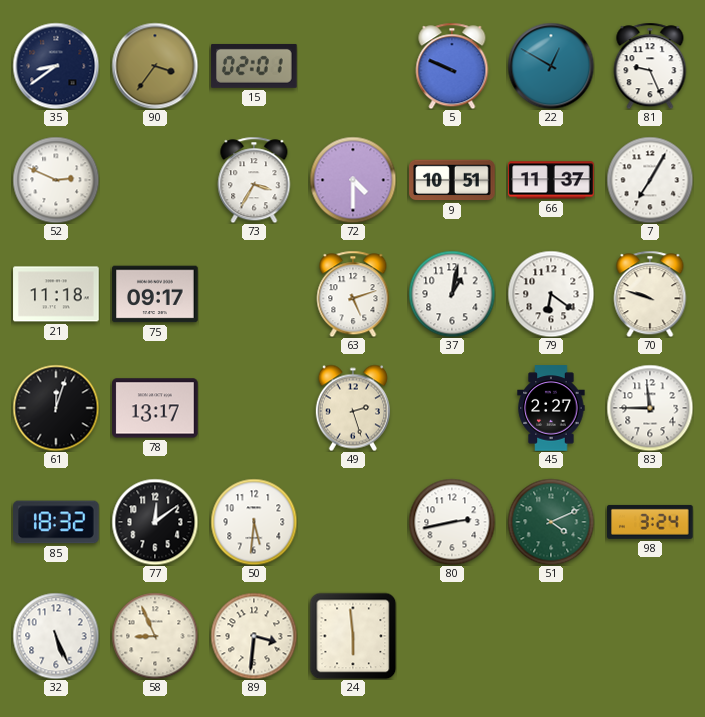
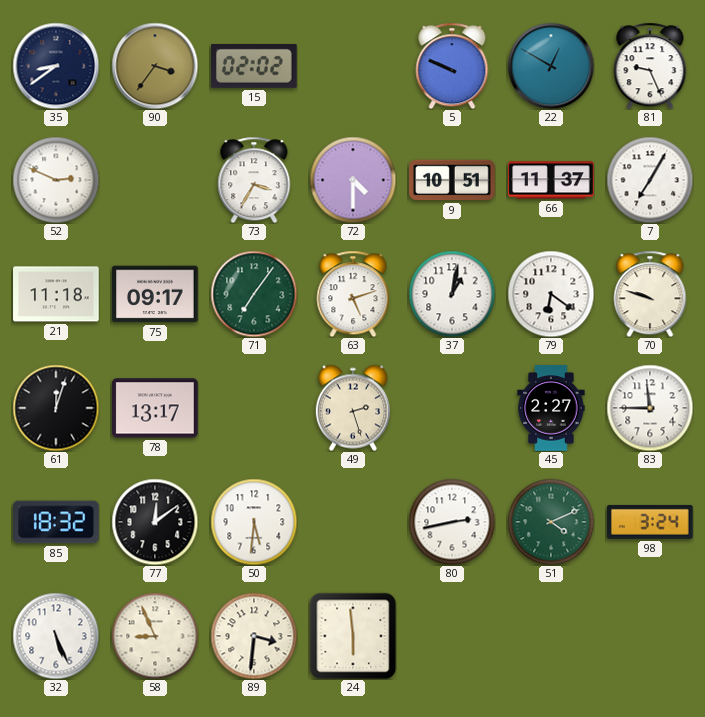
15: 02:01 -> 02:02 (254, 66)
71: none -> 7:06 (254, 294)
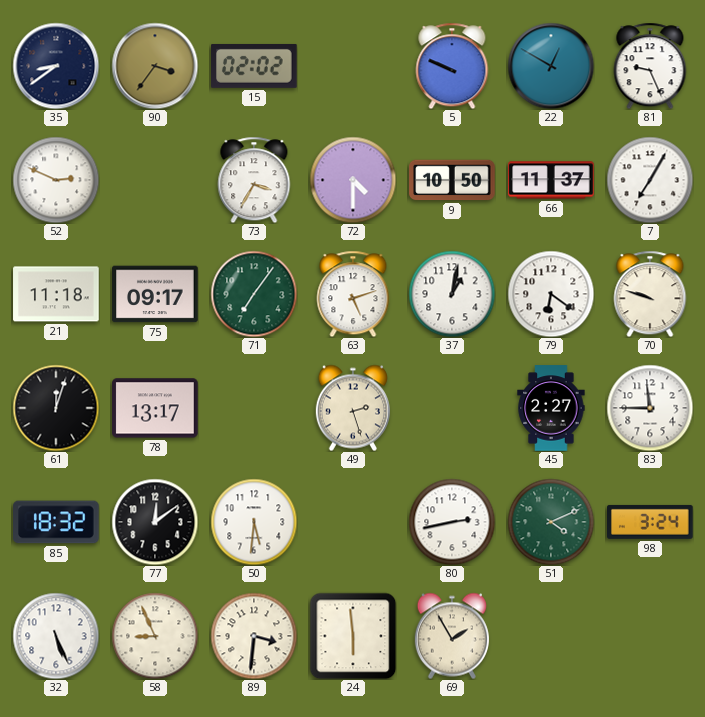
9: 10:51 -> 10:50 (452, 180)
69: none -> 1:55 (452, 636)
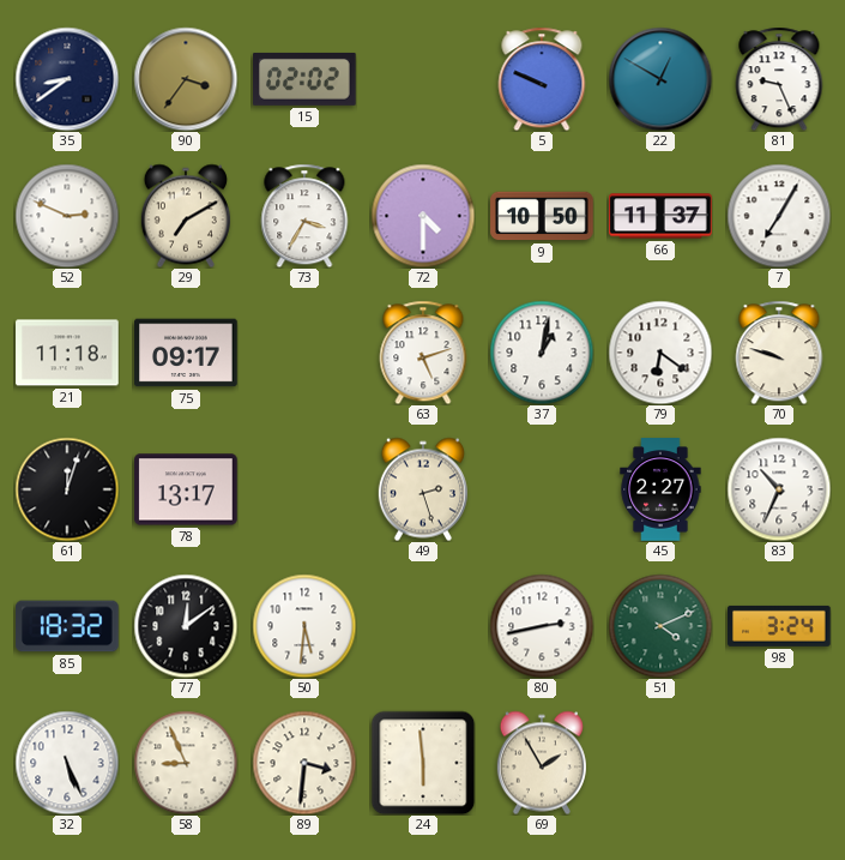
29: none -> 7:10 (186, 216)
71: 7:06 -> none (254, 294)
83: 11:45 -> 10:34 (779, 489)
